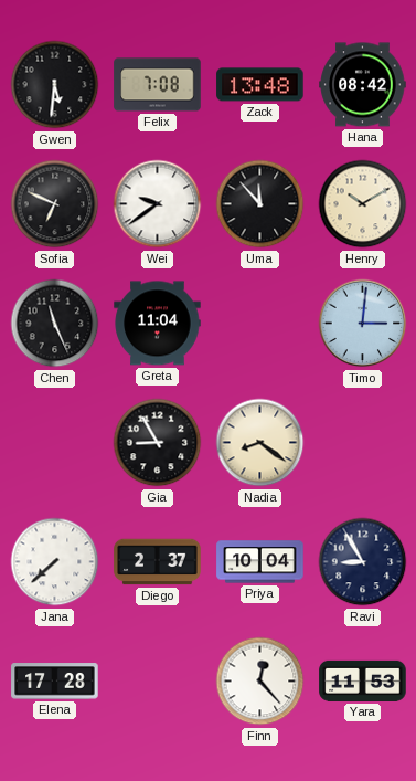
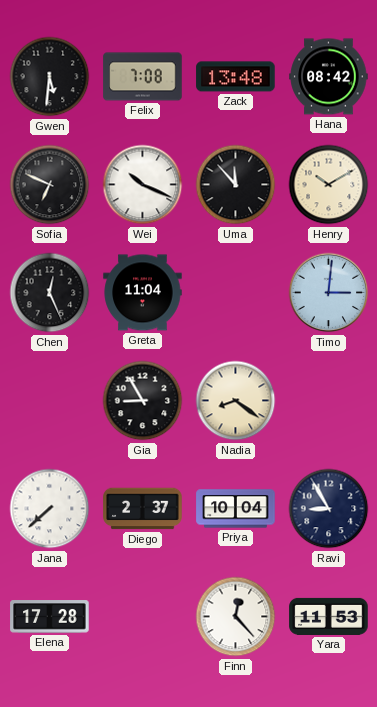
Wei: 9:39 -> 10:19 (143, 185)
Chen: 11:26 -> 12:26 (50, 293)
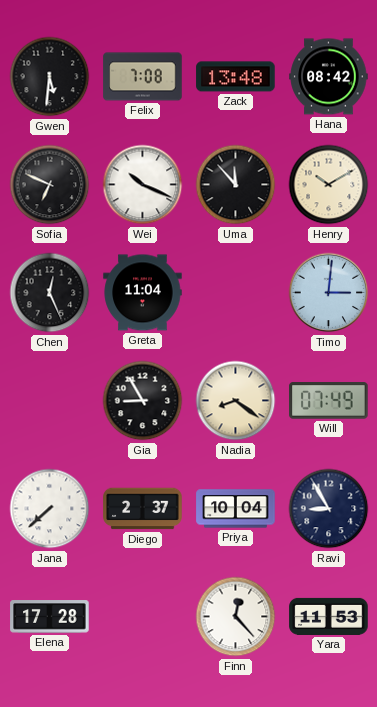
Will: none -> 07:49 (329, 401)
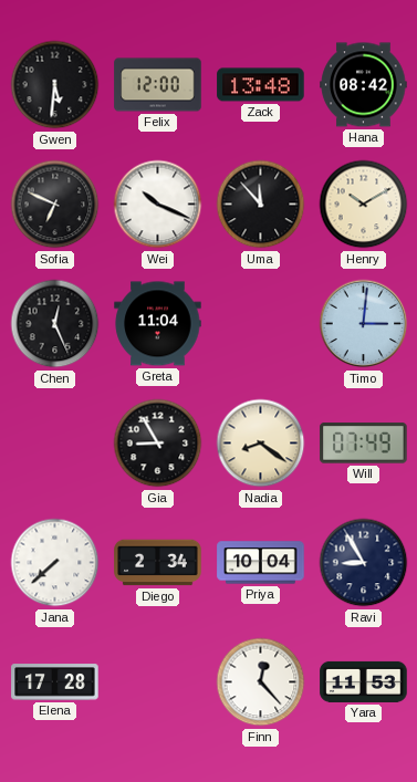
Felix: 7:08 -> 12:00 (158, 85)
Diego: 2:37 -> 2:34 (158, 563)
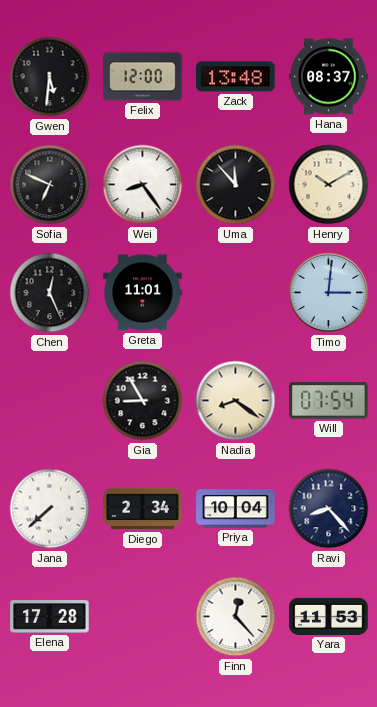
Hana: 08:42 -> 08:37 (329, 77)
Wei: 10:19 -> 8:24 (143, 185)
Greta: 11:04 -> 11:01 (143, 293)
Will: 07:49 -> 07:54 (329, 401)
Ravi: 8:55 -> 8:23 (329, 509)
